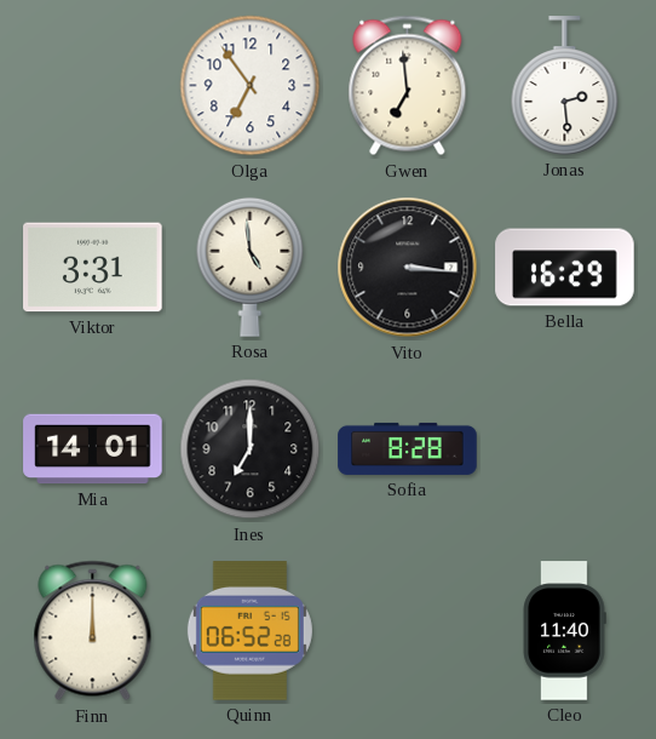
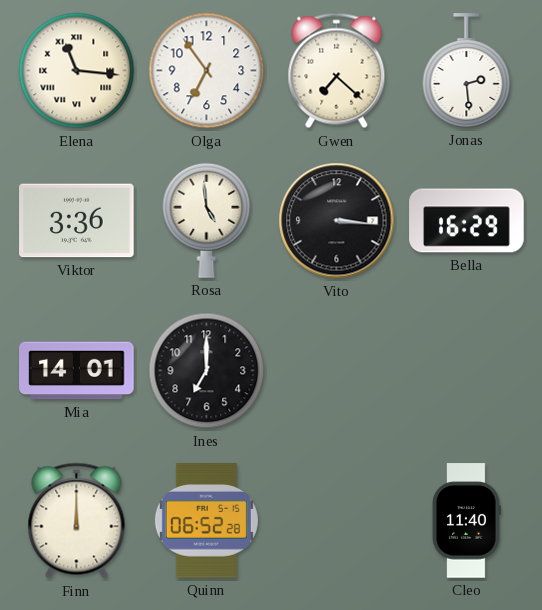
Elena: none -> 11:16 (77, 71)
Gwen: 6:59 -> 7:22 (337, 71)
Viktor: 3:31 -> 3:36 (77, 221)
Sofia: 8:28 -> none (408, 448)
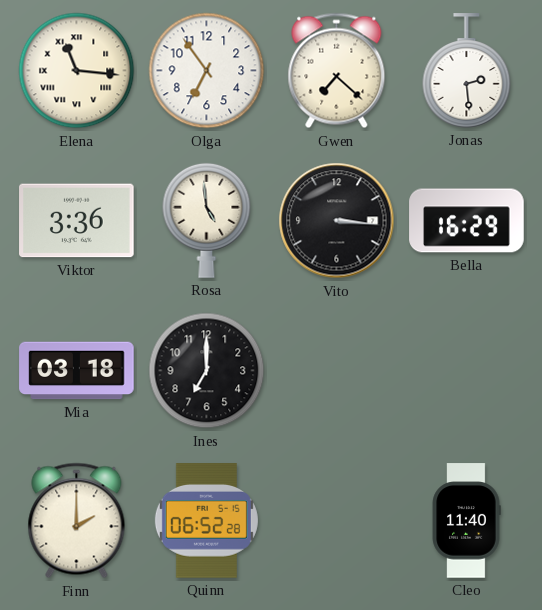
Mia: 14:01 -> 03:18 (77, 371)
Finn: 12:00 -> 2:00 (77, 521)
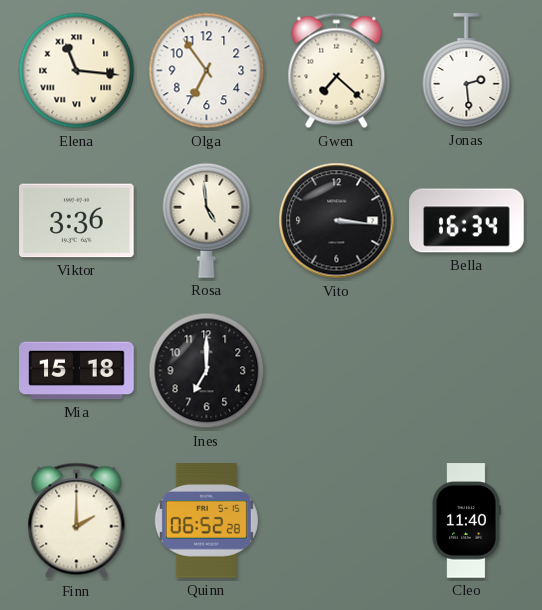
Bella: 16:29 -> 16:34 (467, 221)
Mia: 03:18 -> 15:18 (77, 371)
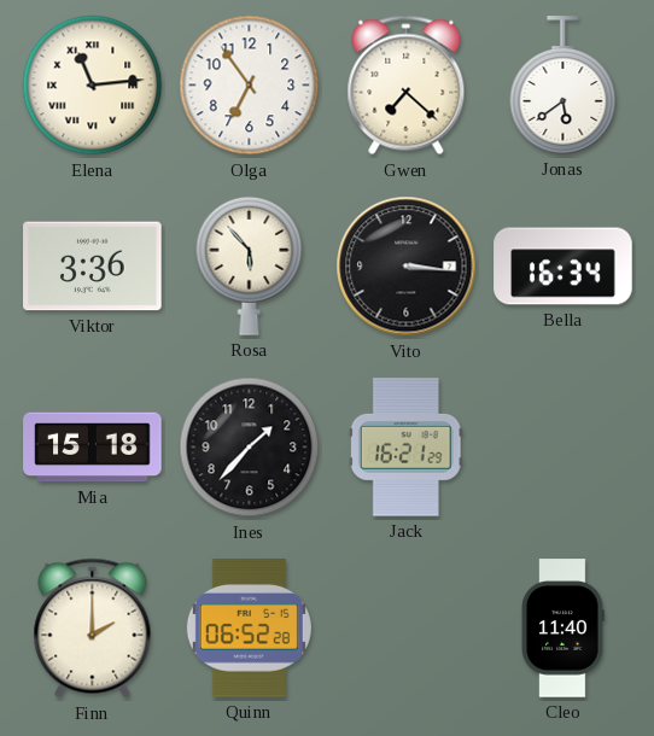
Elena: 11:16 -> 11:14 (93, 86)
Jonas: 2:29 -> 5:39 (564, 86)
Rosa: 4:59 -> 5:53 (250, 265)
Ines: 7:00 -> 1:37 (250, 448)
Jack: none -> 16:21 (405, 448)
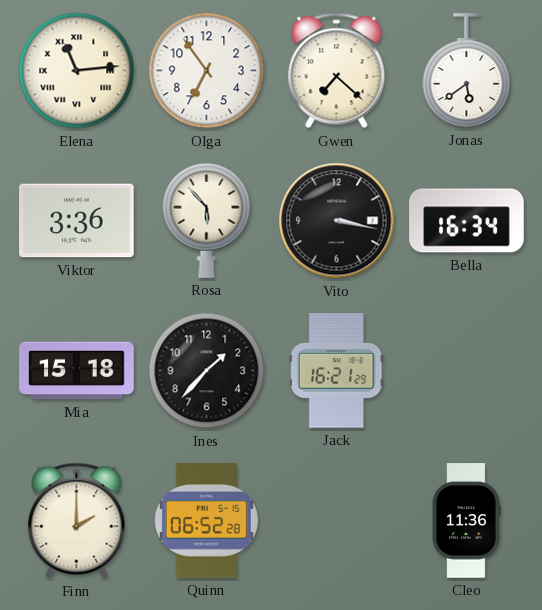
Vito: 3:16 -> 3:17 (337, 221)
Cleo: 11:40 -> 11:36 (466, 521)
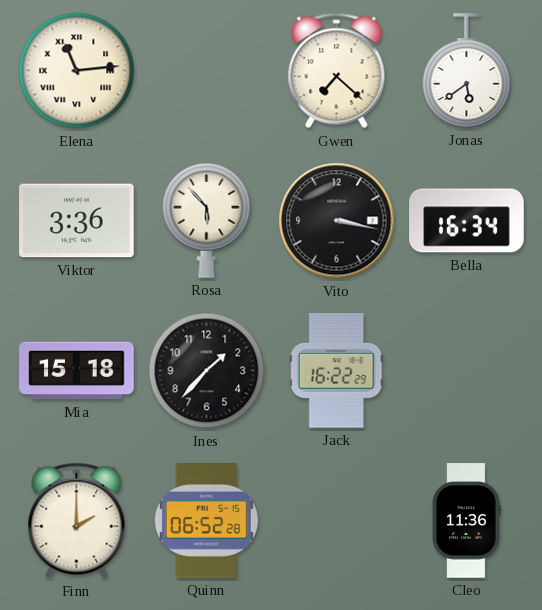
Olga: 6:54 -> none (207, 71)
Jack: 16:21 -> 16:22 (336, 371)
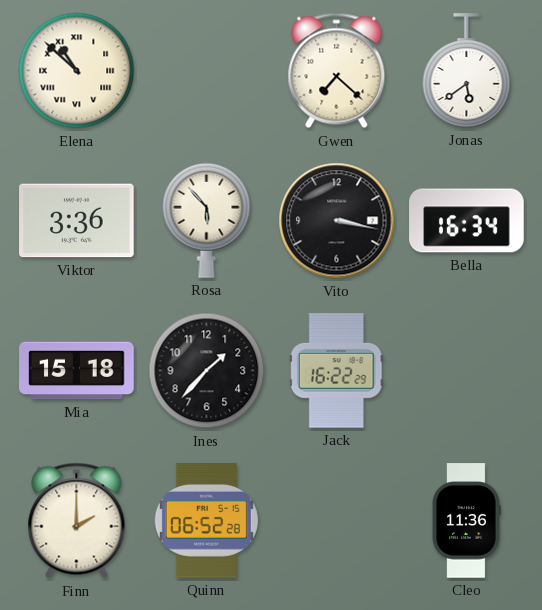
Elena: 11:14 -> 10:52 (77, 71)
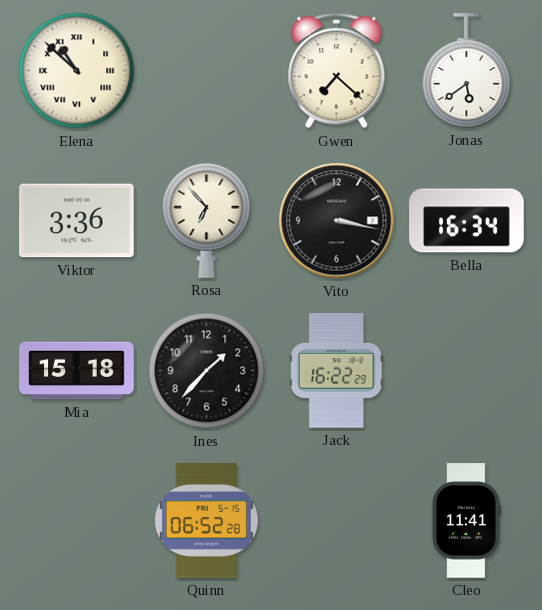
Rosa: 5:53 -> 6:53 (207, 220)
Finn: 2:00 -> none (77, 521)
Cleo: 11:36 -> 11:41 (466, 521)
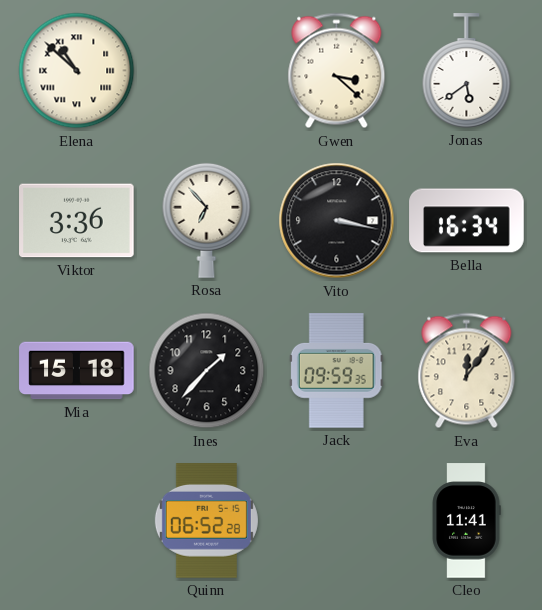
Gwen: 7:22 -> 3:22 (337, 71)
Jack: 16:22 -> 09:59 (336, 371)
Eva: none -> 12:06 (467, 371)
